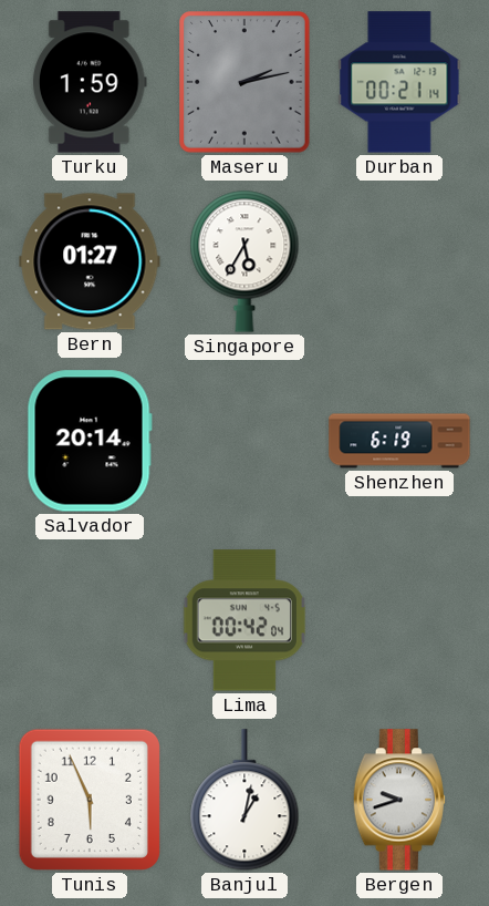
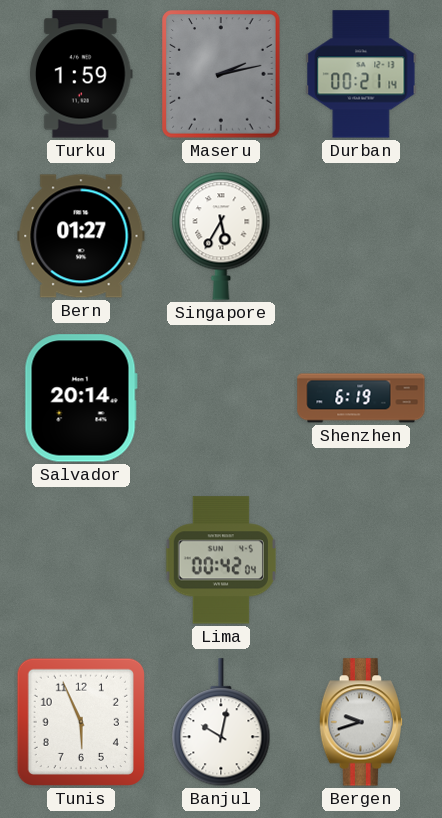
Banjul: 1:02 -> 10:02 (221, 723)
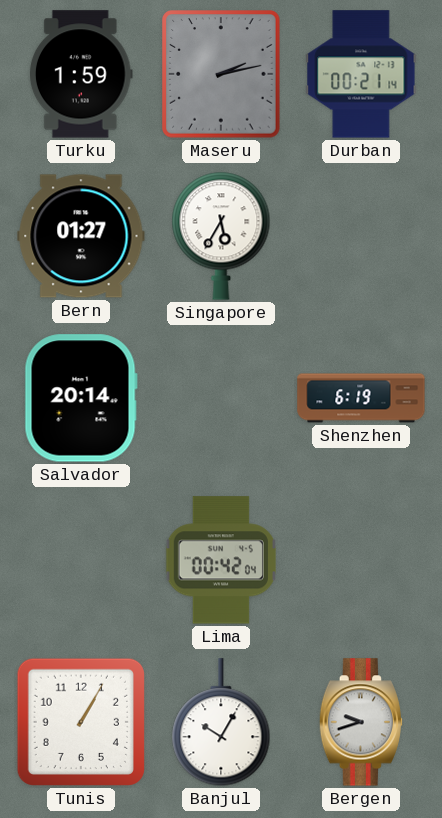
Tunis: 5:56 -> 1:05 (81, 722)
Banjul: 10:02 -> 10:05 (221, 723)
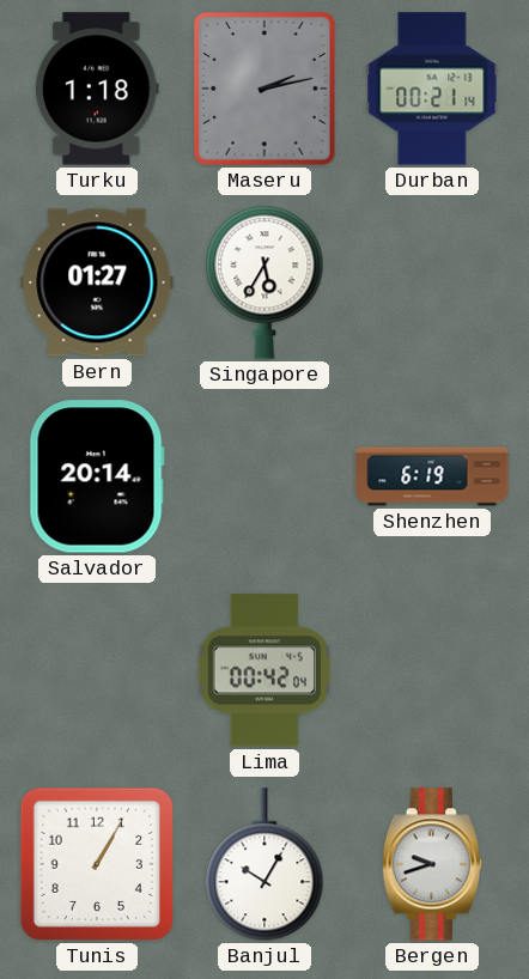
Turku: 1:59 -> 1:18 (97, 89)
